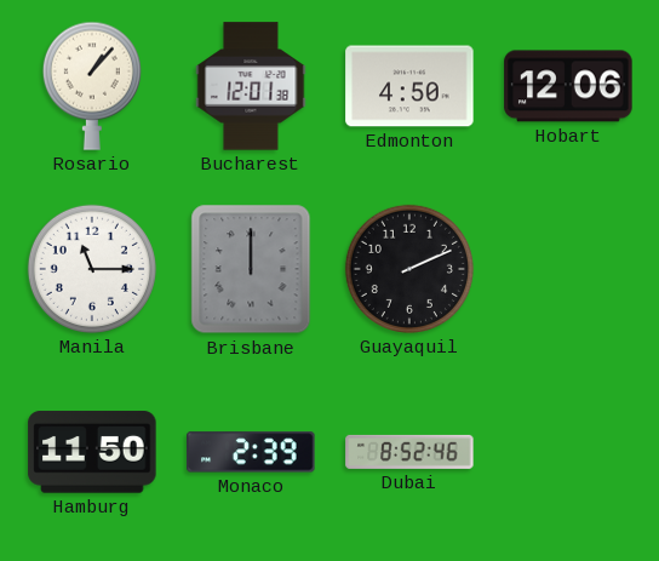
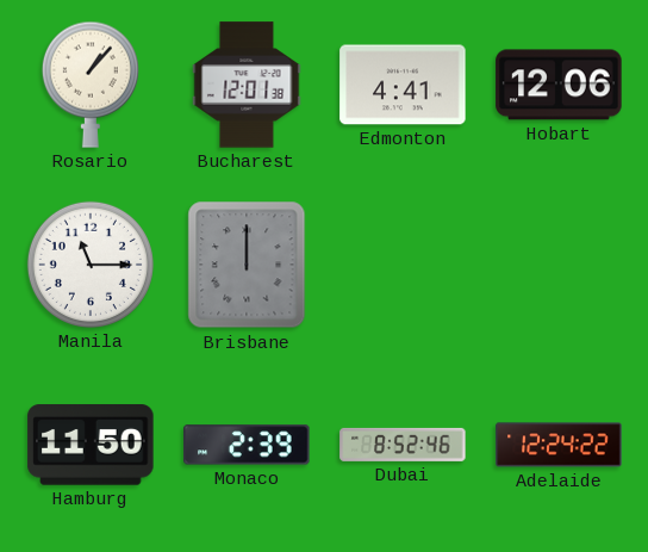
Edmonton: 4:50 -> 4:41 (403, 85)
Guayaquil: 2:11 -> none (409, 269)
Adelaide: none -> 12:24 (559, 445)
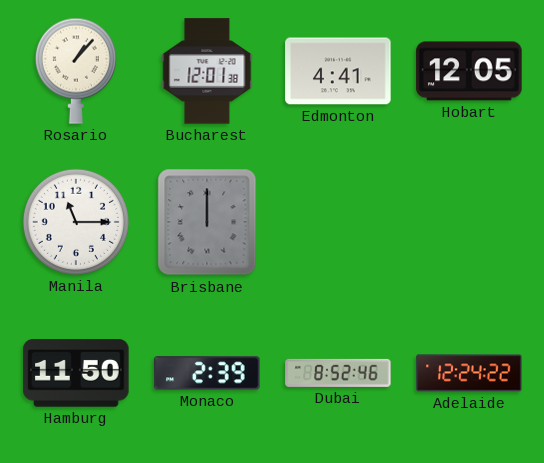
Hobart: 12:06 -> 12:05 (469, 71)
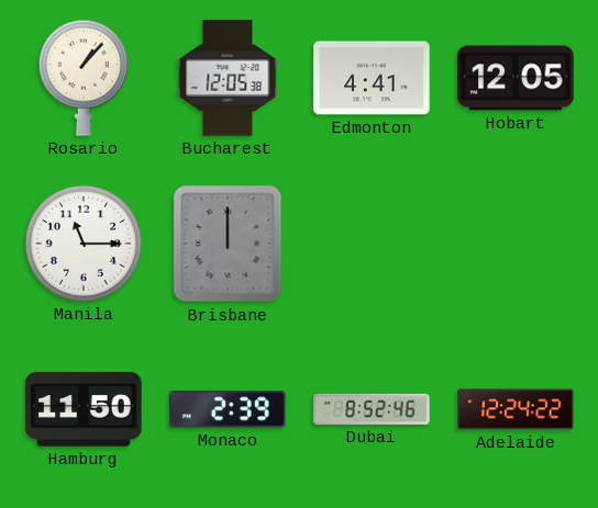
Bucharest: 12:01 -> 12:05 (228, 78)
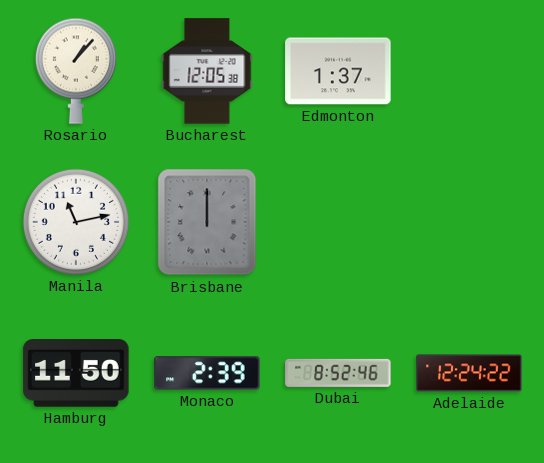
Edmonton: 4:41 -> 1:37 (338, 71)
Hobart: 12:05 -> none (516, 78)
Manila: 11:15 -> 11:13 (76, 222)
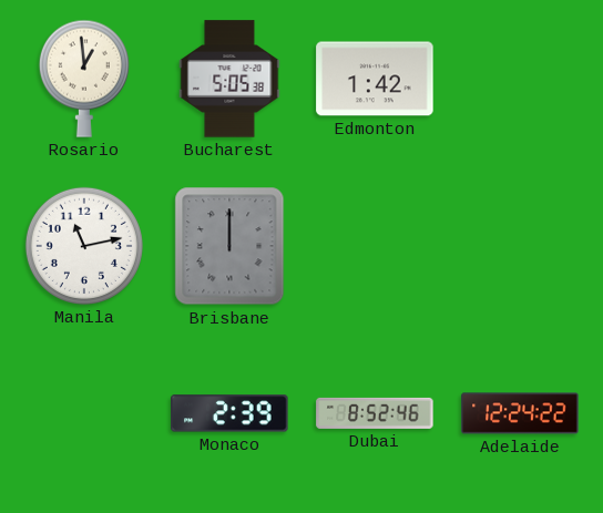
Rosario: 1:07 -> 12:59 (84, 79)
Bucharest: 12:05 -> 5:05 (229, 79)
Edmonton: 1:37 -> 1:42 (375, 79)
Hamburg: 11:50 -> none (76, 373)
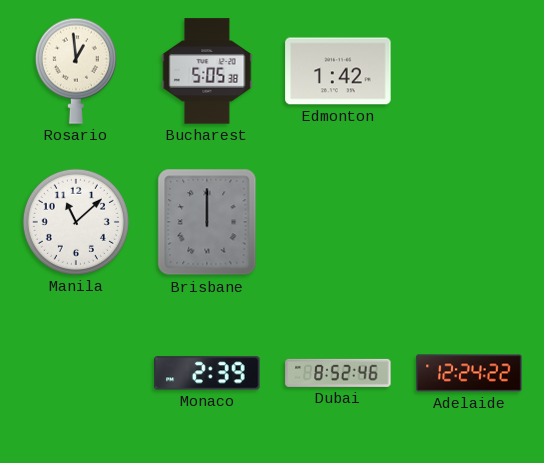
Manila: 11:13 -> 11:08 (76, 222)
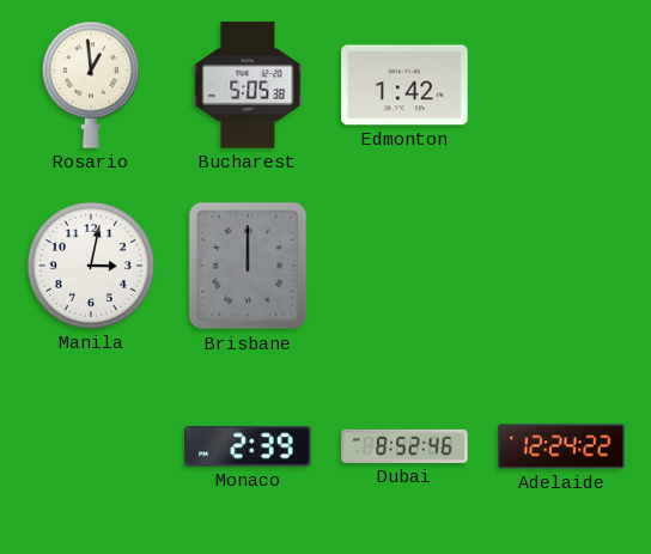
Manila: 11:08 -> 3:02 (91, 266)
